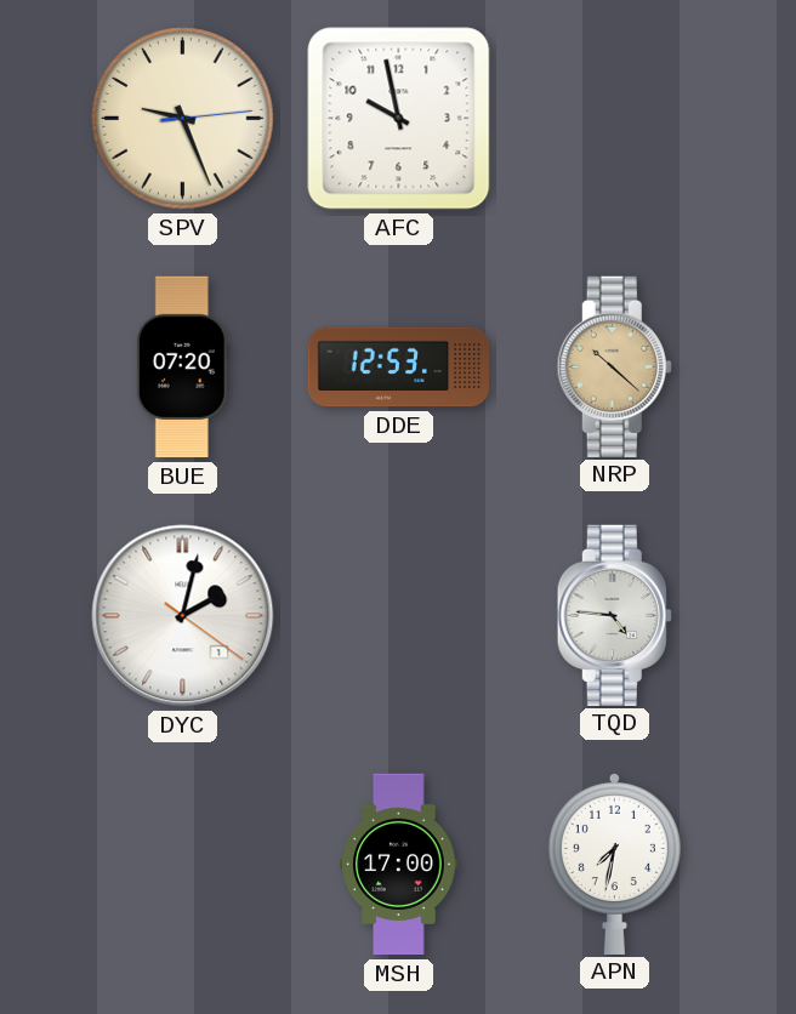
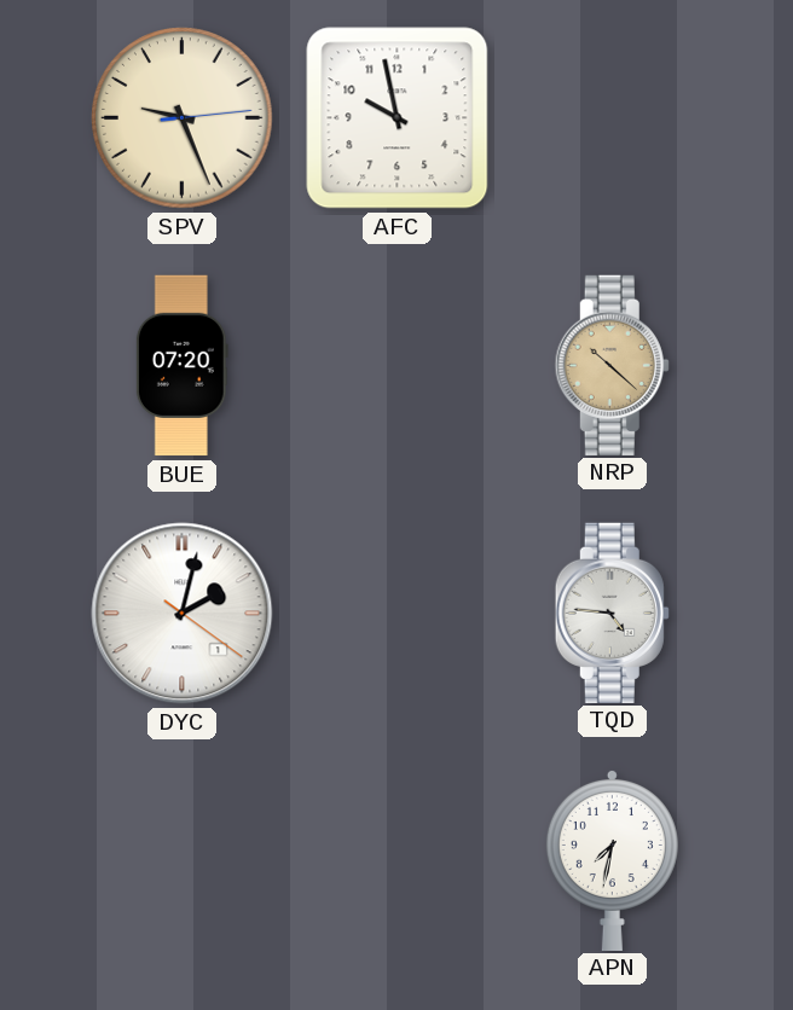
DDE: 12:53 -> none (399, 368)
MSH: 17:00 -> none (399, 865)
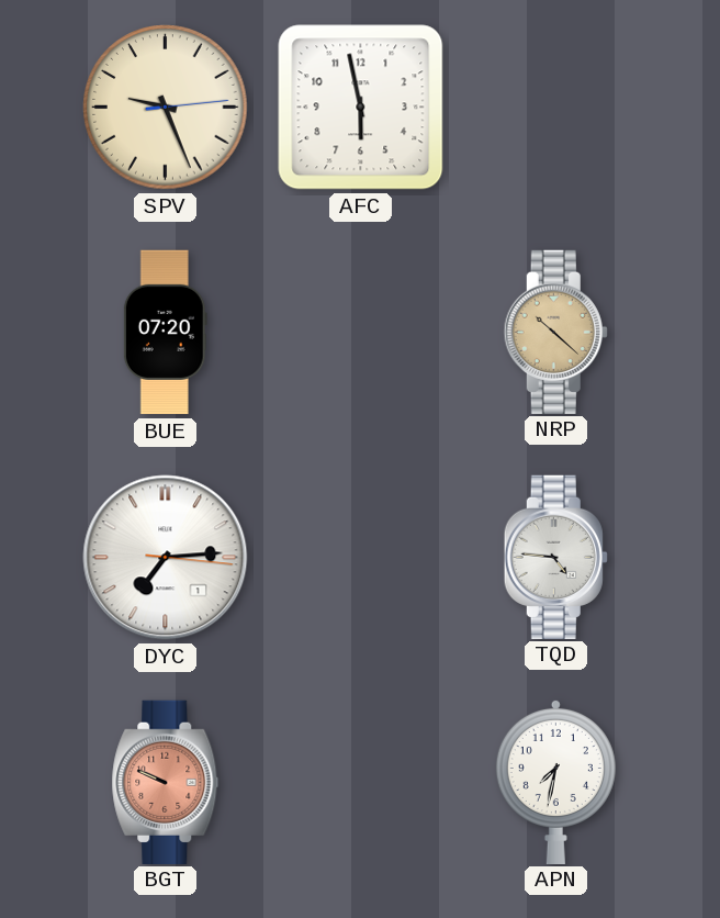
AFC: 9:58 -> 5:58 (361, 108)
DYC: 2:02 -> 7:14 (166, 558)
BGT: none -> 9:49 (166, 782)
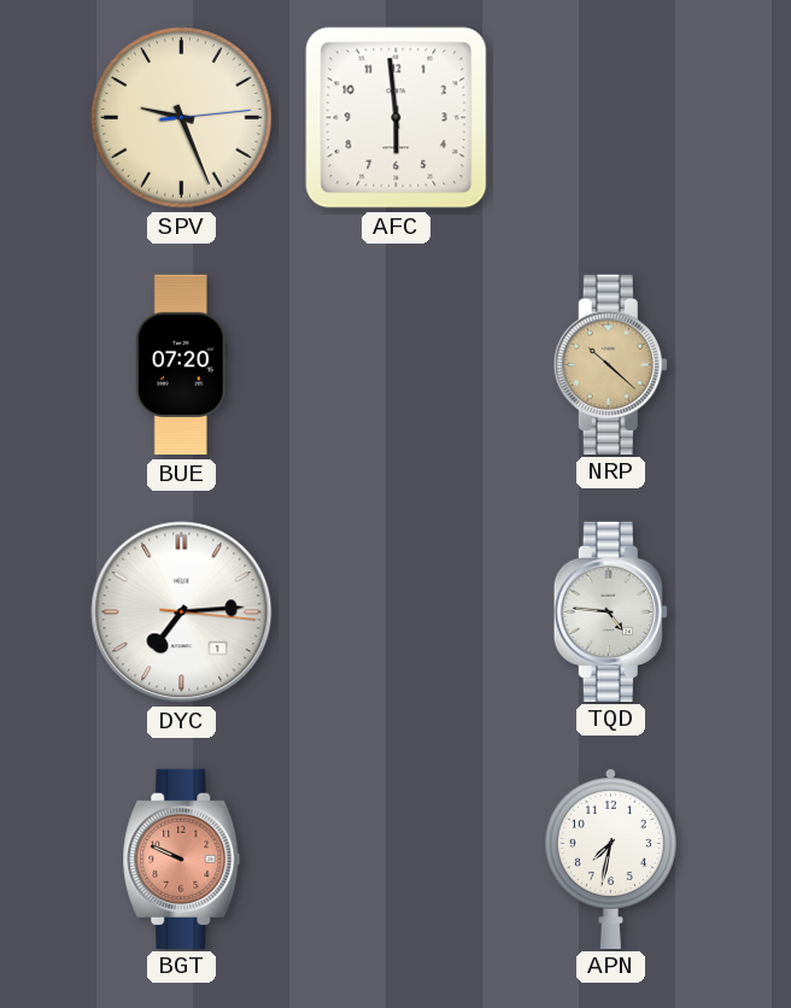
AFC: 5:58 -> 5:59 (397, 118)
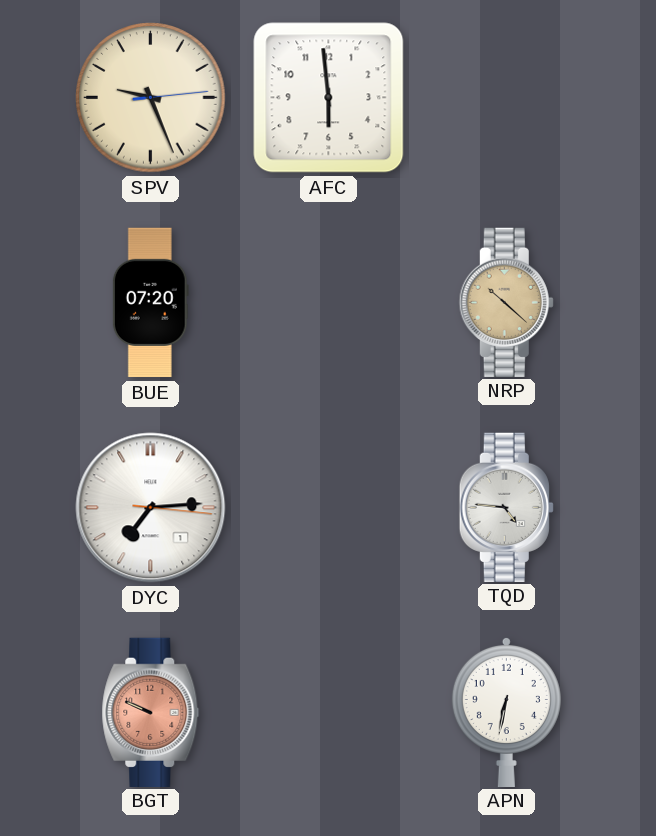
APN: 7:32 -> 6:32 (506, 711)
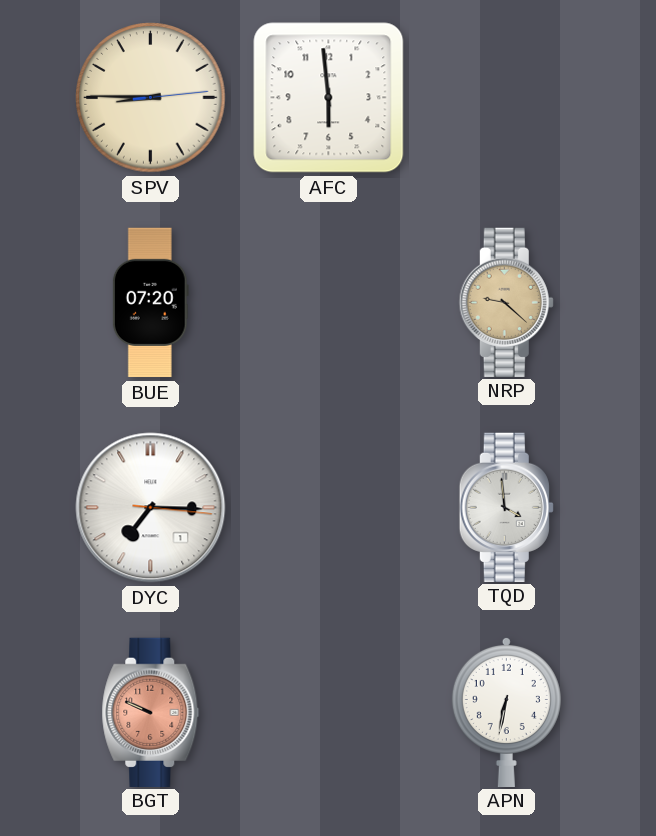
SPV: 9:26 -> 8:45 (151, 98)
NRP: 10:22 -> 9:22 (506, 302)
DYC: 7:14 -> 7:15 (151, 508)
TQD: 4:46 -> 3:59 (506, 507)
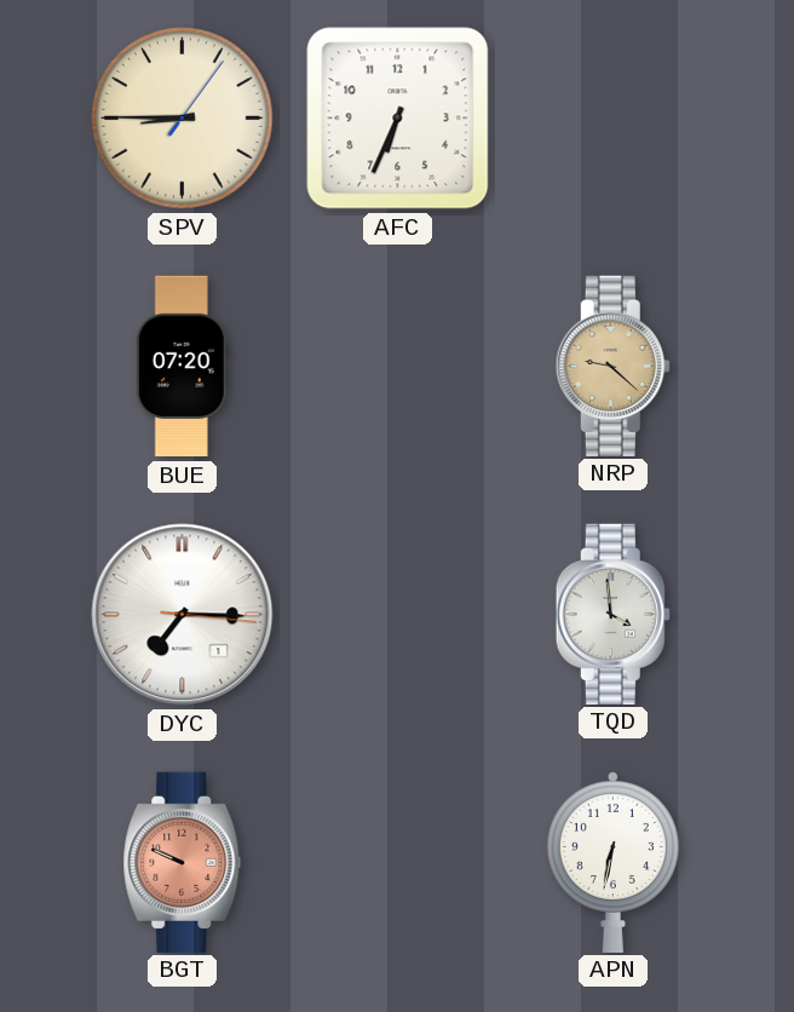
SPV: 8:45:14 -> 8:45:06 (183, 119)
AFC: 5:59 -> 6:34 (398, 119)
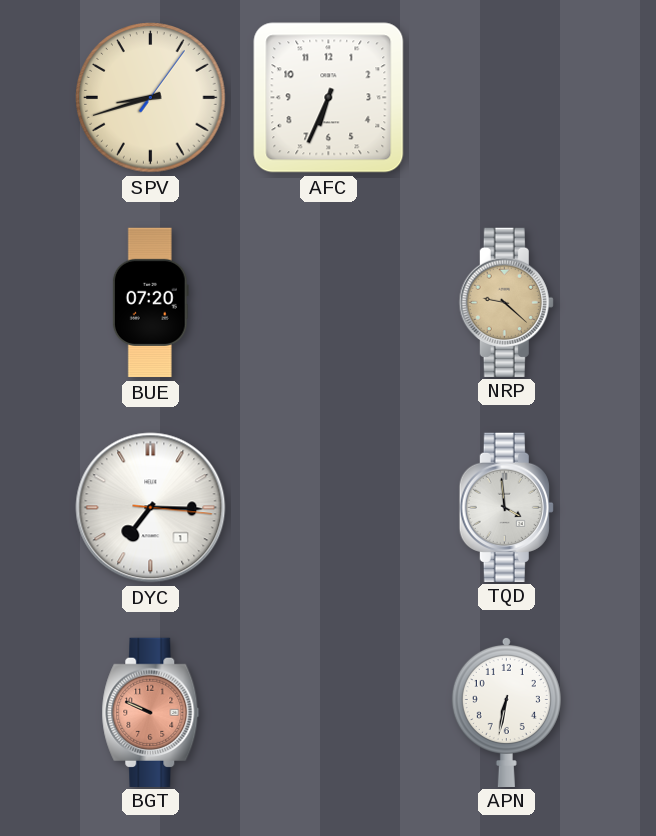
SPV: 8:45 -> 8:42 (151, 98)
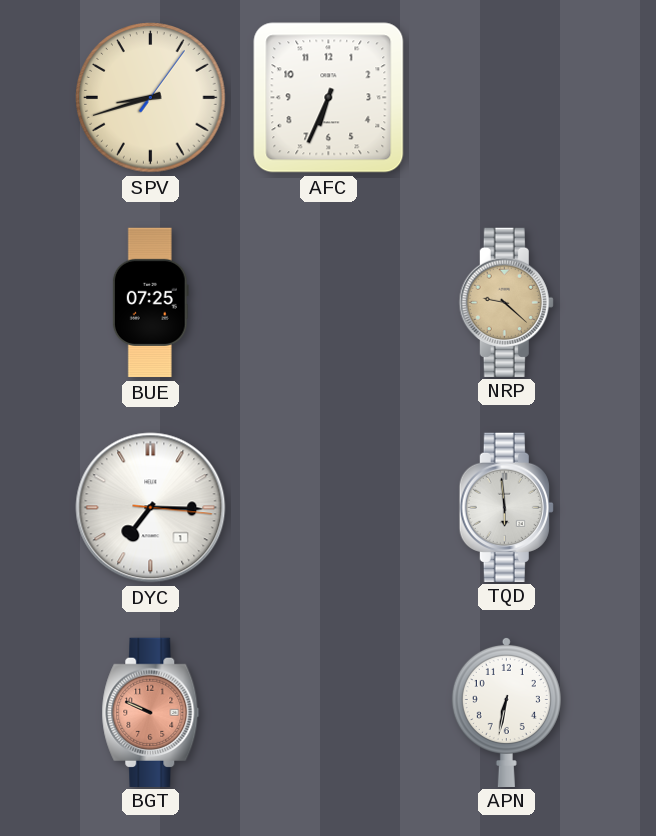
BUE: 07:20 -> 07:25 (150, 303)
TQD: 3:59 -> 5:59 (506, 507)
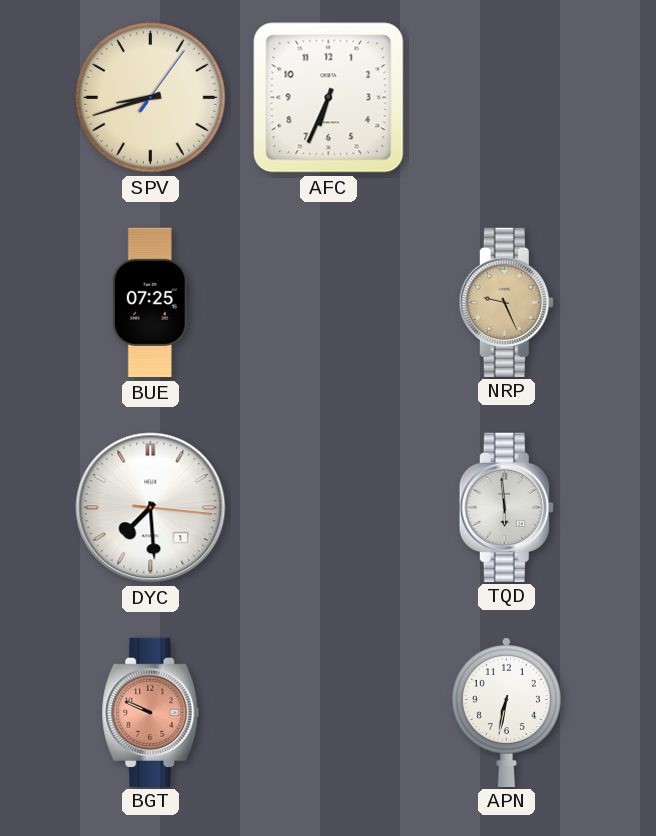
NRP: 9:22 -> 9:26 (506, 302)
DYC: 7:15 -> 7:29 (151, 508)
